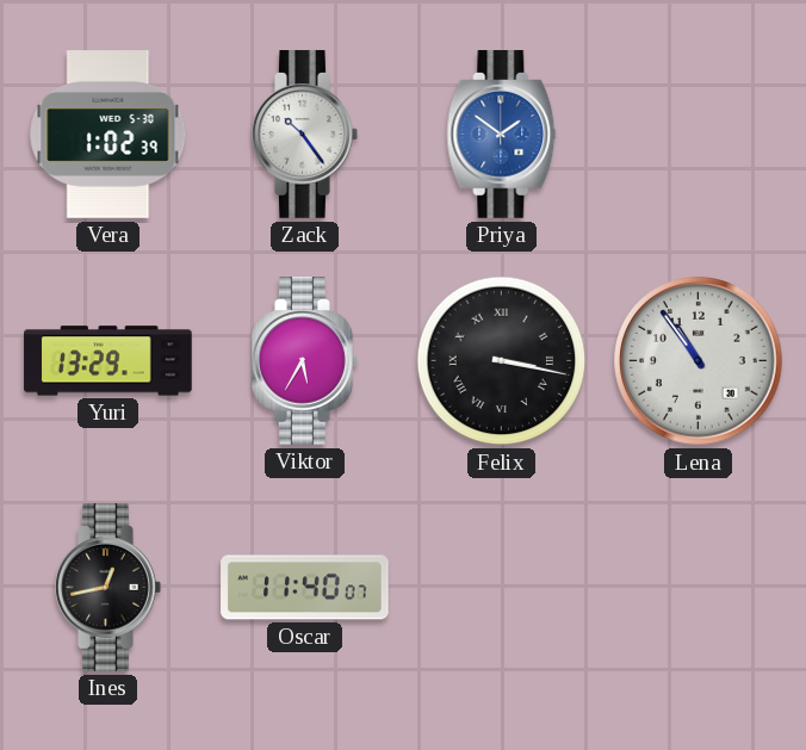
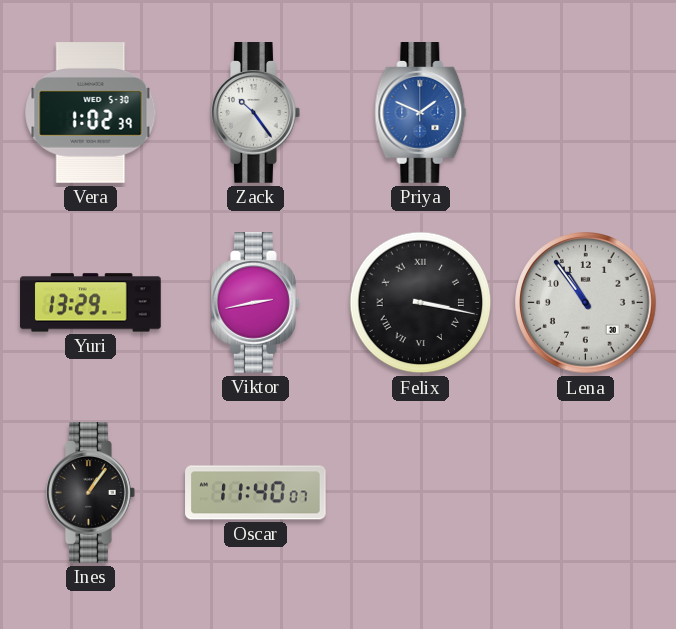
Priya: 1:51 -> 1:49 (421, 113)
Viktor: 5:35 -> 2:43 (256, 303)
Ines: 12:43 -> 1:06 (91, 493)
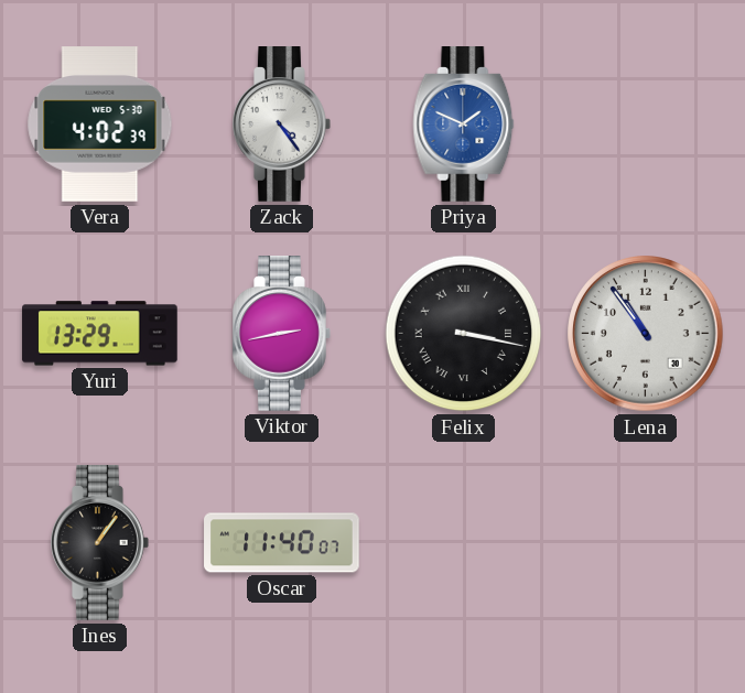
Vera: 1:02 -> 4:02 (100, 124)
Zack: 10:24 -> 4:24 (282, 124)
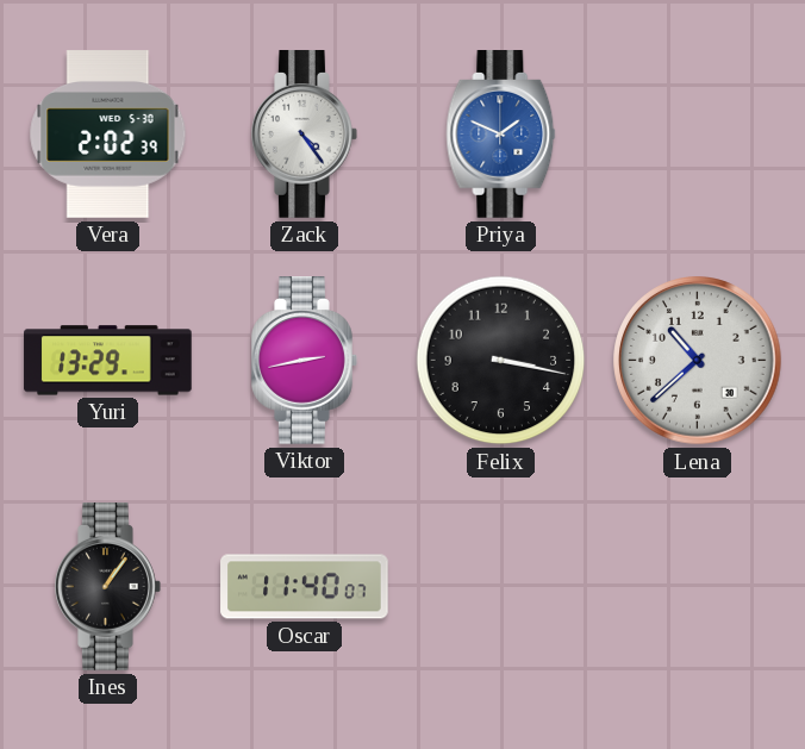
Vera: 4:02 -> 2:02 (108, 135)
Felix numerals: Roman -> Arabic (501, 361)
Lena: 10:54 -> 10:38 (698, 361)
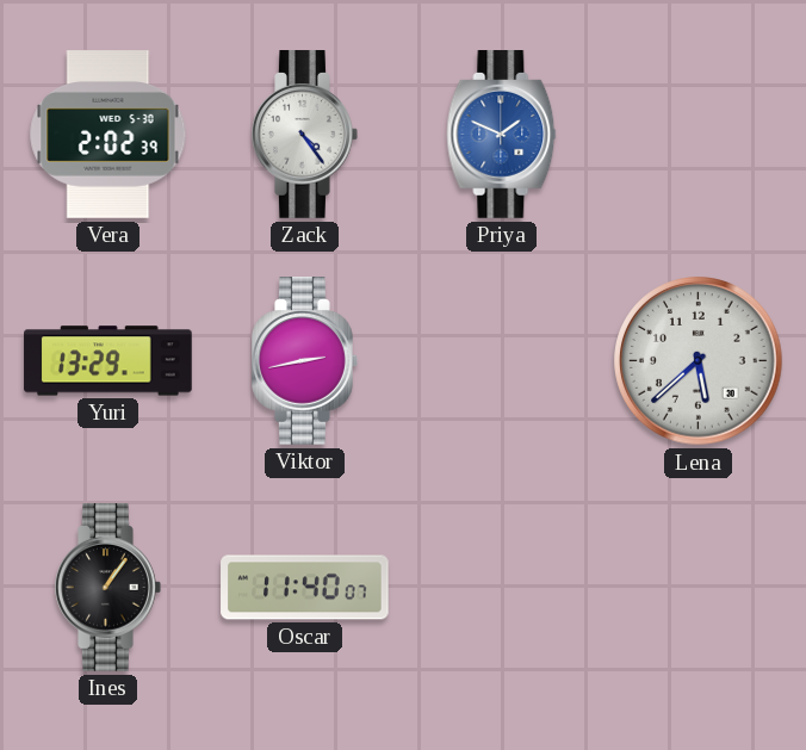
Felix: 3:17 -> none (501, 361)
Lena: 10:38 -> 5:38 (699, 361)
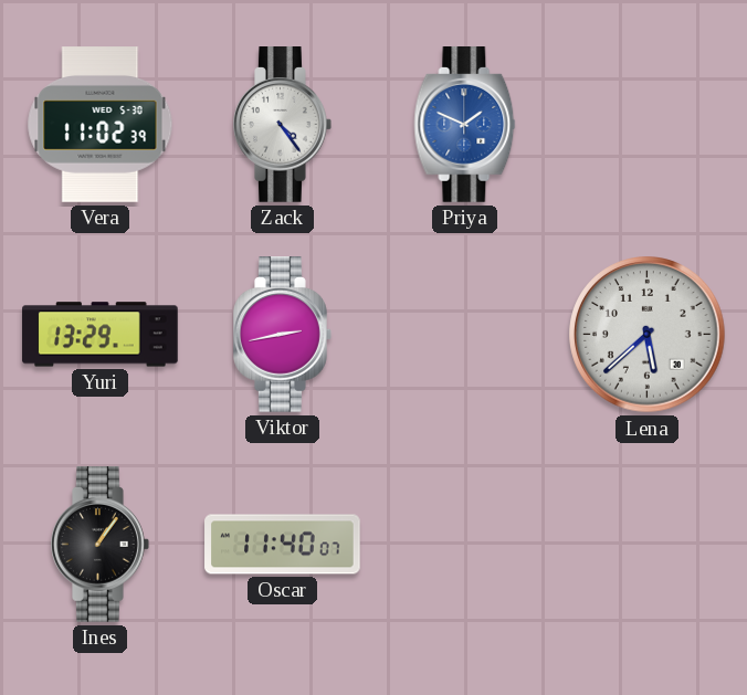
Vera: 2:02 -> 11:02 (101, 125)
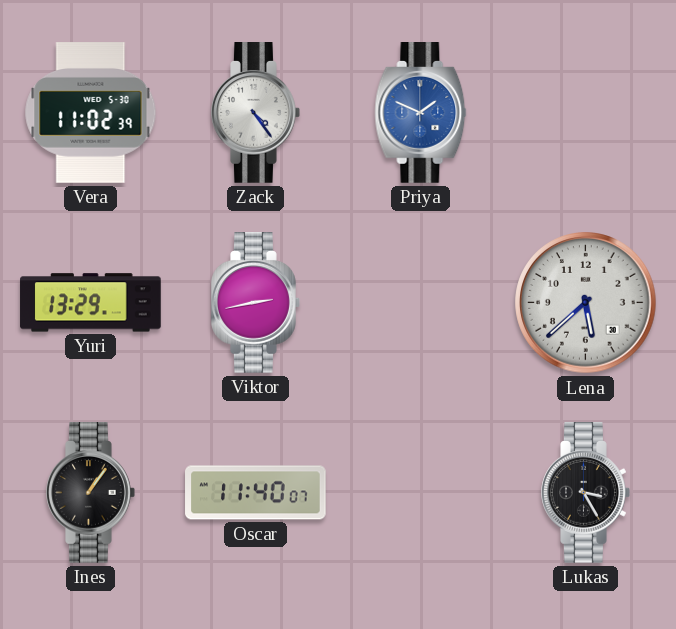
Lukas: none -> 3:25 (586, 493)
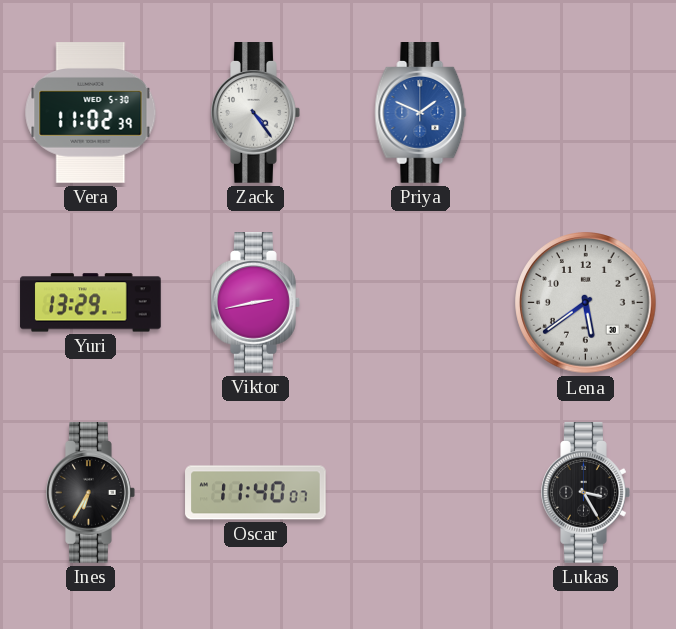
Lena: 5:38 -> 5:39 (586, 303)
Ines: 1:06 -> 6:35 (91, 493)
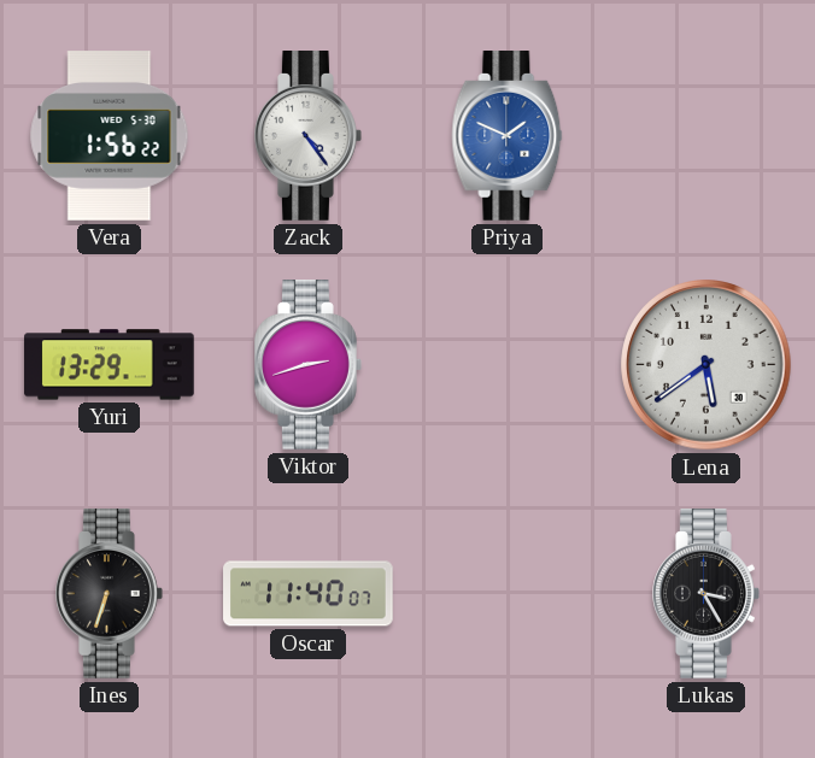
Vera: 11:02 -> 1:56 (110, 136)
Viktor: 2:43 -> 2:42 (309, 365)
Ines: 6:35 -> 6:33 (110, 594)
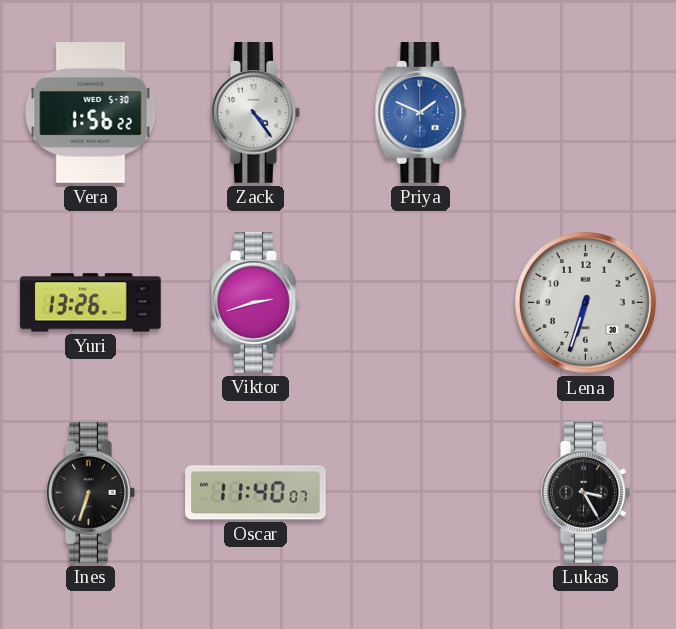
Yuri: 13:29 -> 13:26 (91, 303)
Lena: 5:39 -> 6:33 (586, 303)
